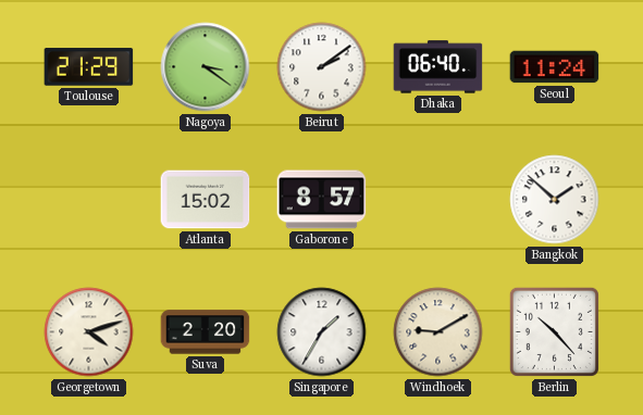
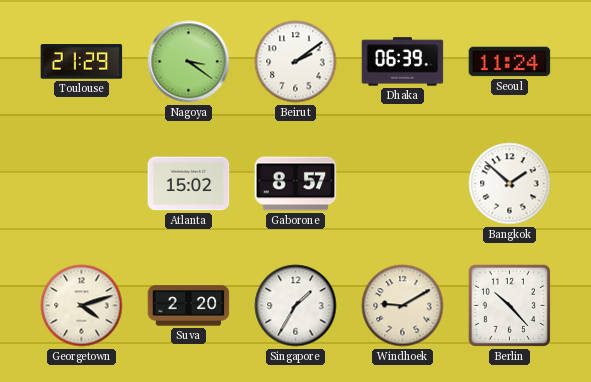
Dhaka: 06:40 -> 06:39 (403, 62)
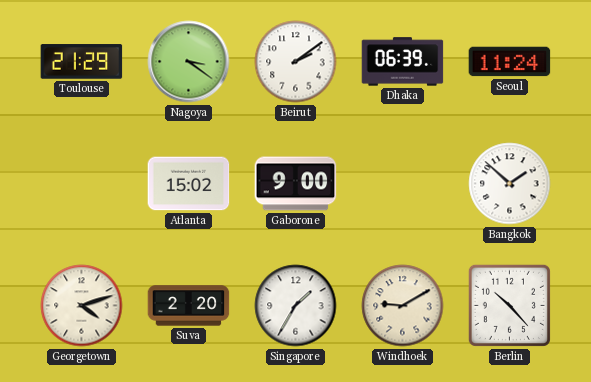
Gaborone: 8:57 -> 9:00 (296, 184)
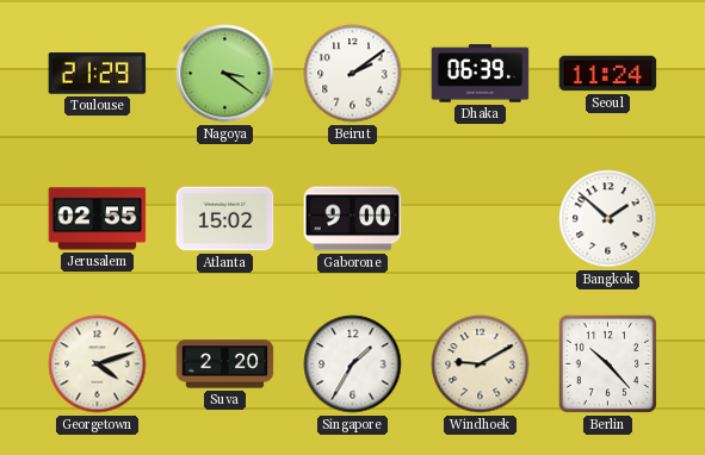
Jerusalem: none -> 02:55 (98, 219)
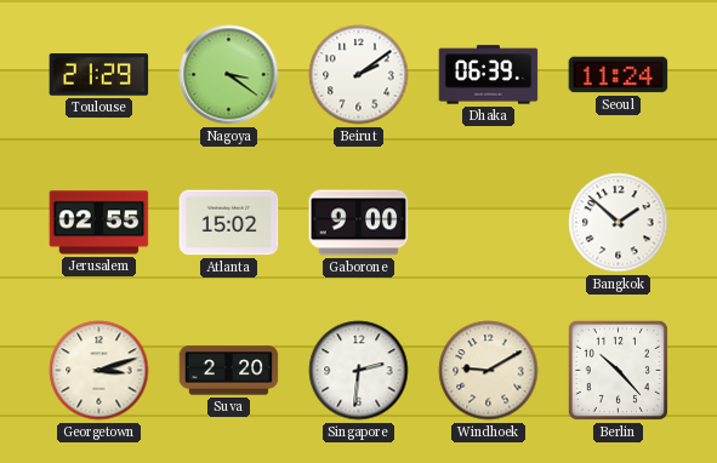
Georgetown: 4:12 -> 3:12 (99, 371)
Singapore: 1:35 -> 2:31 (359, 371)
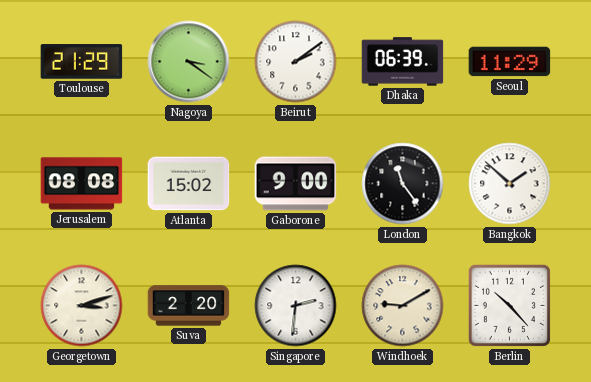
Seoul: 11:24 -> 11:29 (510, 62)
Jerusalem: 02:55 -> 08:08 (82, 184)
London: none -> 11:24 (403, 184)
